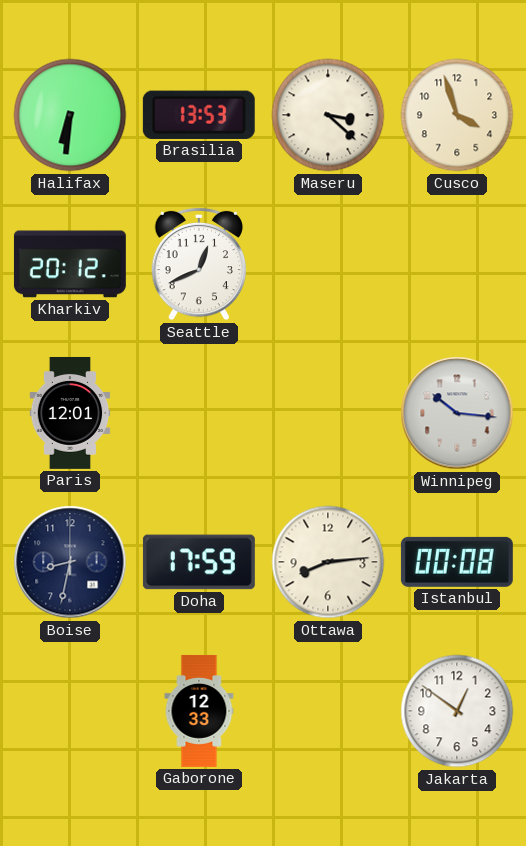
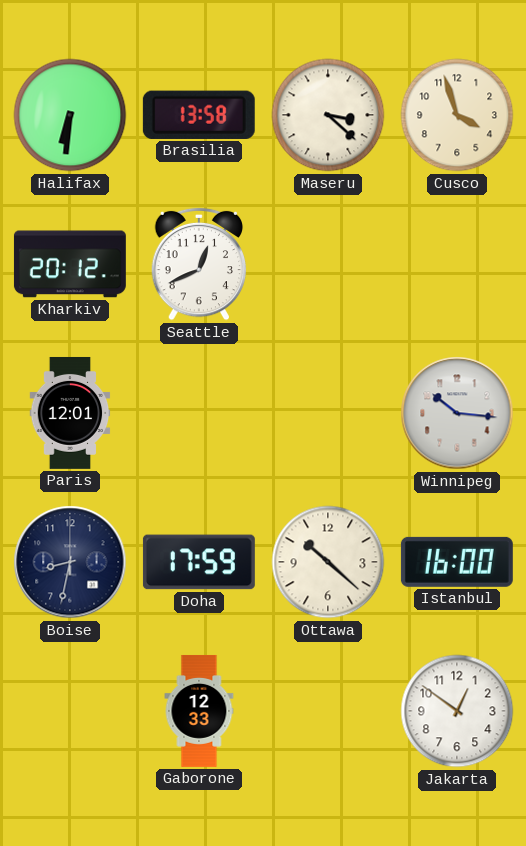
Brasilia: 13:53 -> 13:58 (199, 115)
Ottawa: 8:14 -> 10:22 (328, 562)
Istanbul: 00:08 -> 16:00 (457, 562)
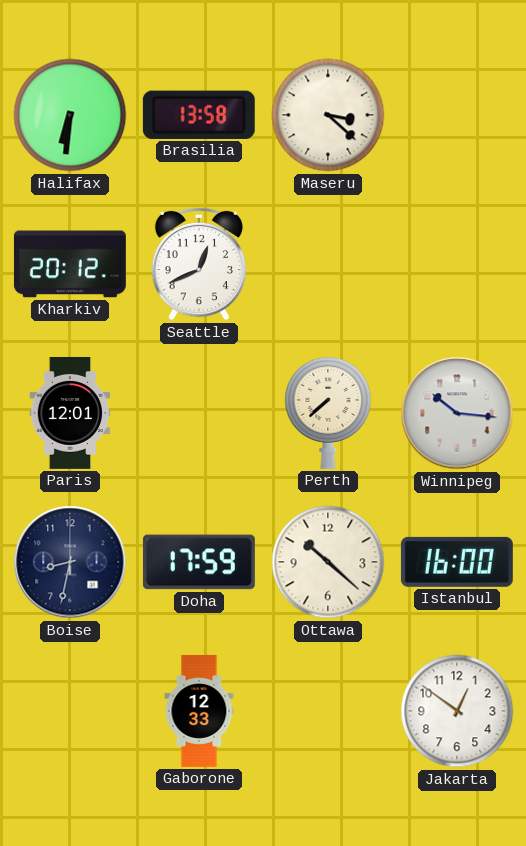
Cusco: 3:57 -> none (457, 115)
Perth: none -> 7:38 (328, 412)
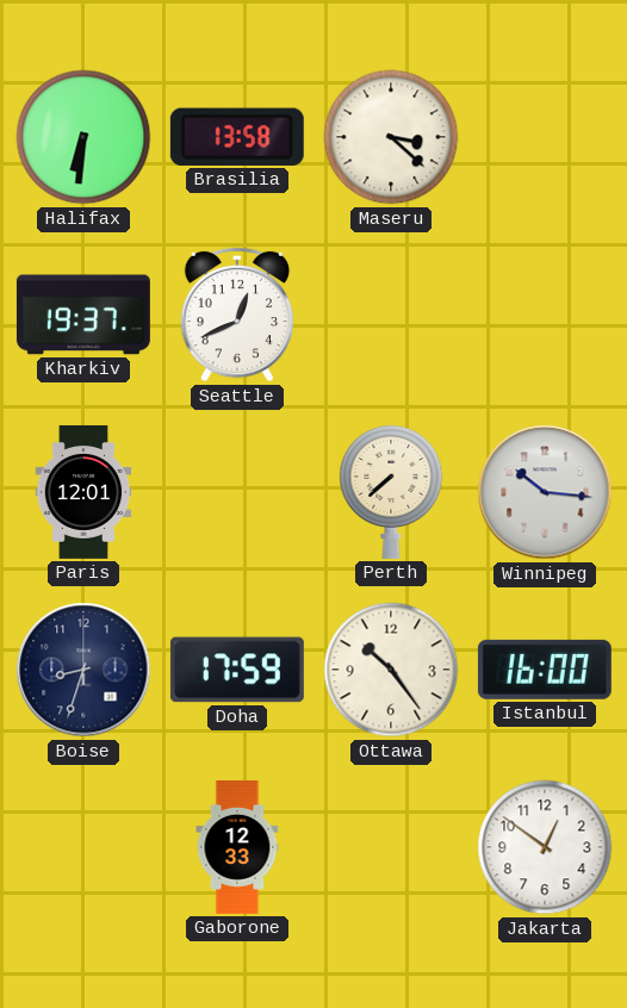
Kharkiv: 20:12 -> 19:37 (83, 315)
Boise: 8:32 -> 8:33 (83, 670)
Ottawa: 10:22 -> 10:24 (391, 670)
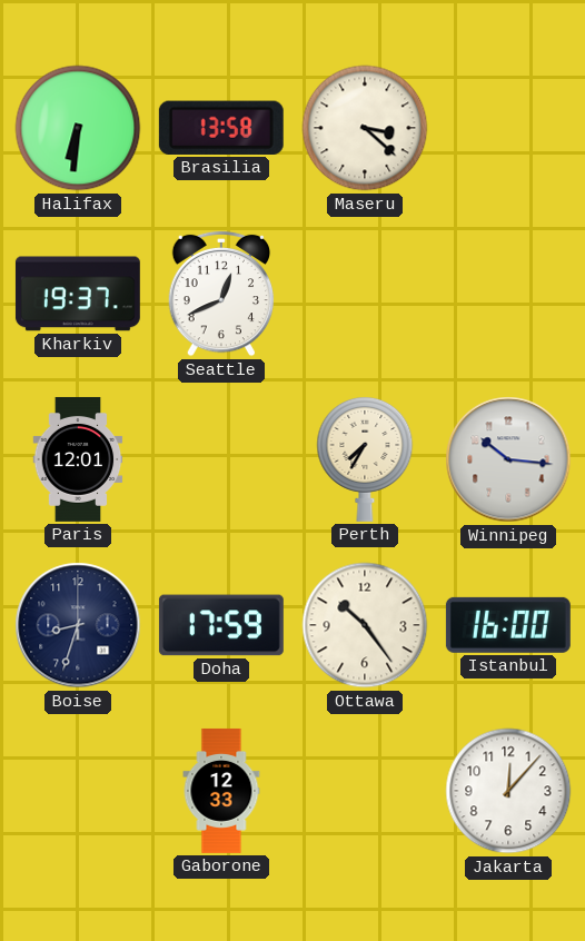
Perth: 7:38 -> 7:35 (365, 458)
Jakarta: 12:51 -> 12:07 (508, 791)
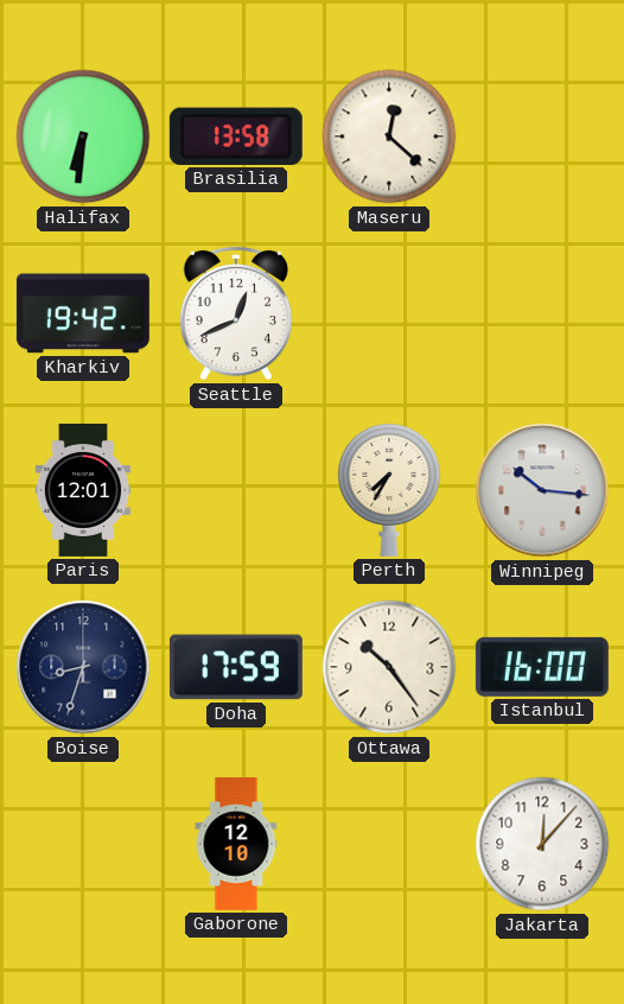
Maseru: 3:22 -> 12:22 (389, 136)
Kharkiv: 19:37 -> 19:42 (83, 313)
Gaborone: 12:33 -> 12:10 (236, 844)
